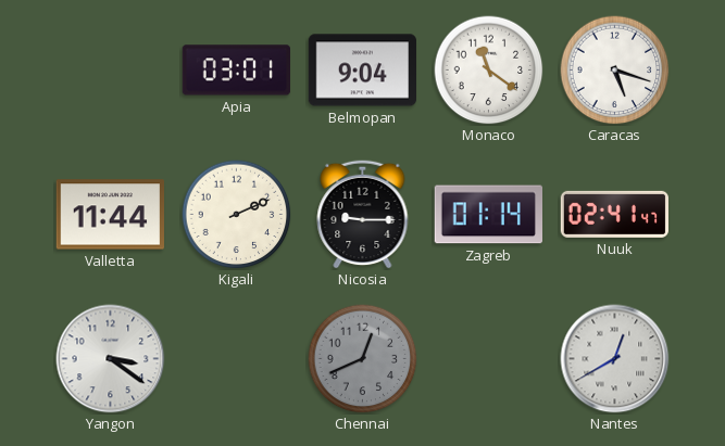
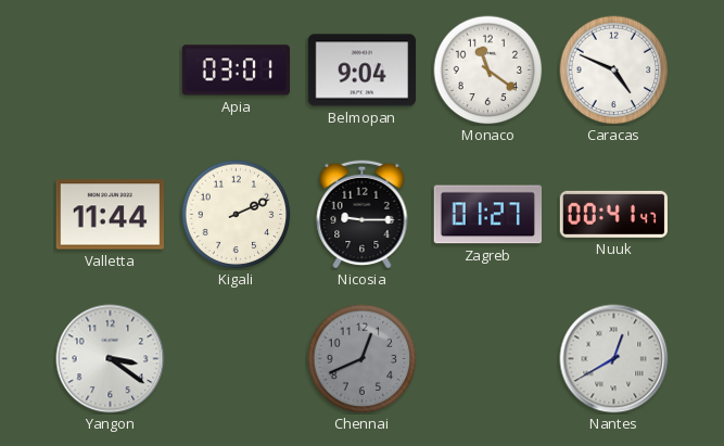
Caracas: 5:18 -> 4:49 (614, 71)
Zagreb: 01:14 -> 01:27 (487, 215)
Nuuk: 02:41 -> 00:41 (613, 214)
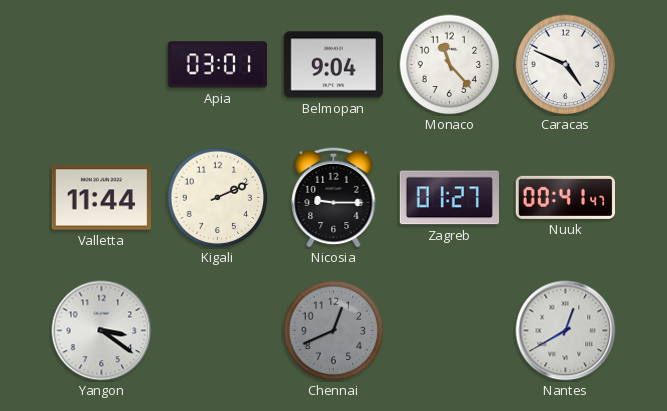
Monaco: 11:21 -> 11:23 (450, 65)
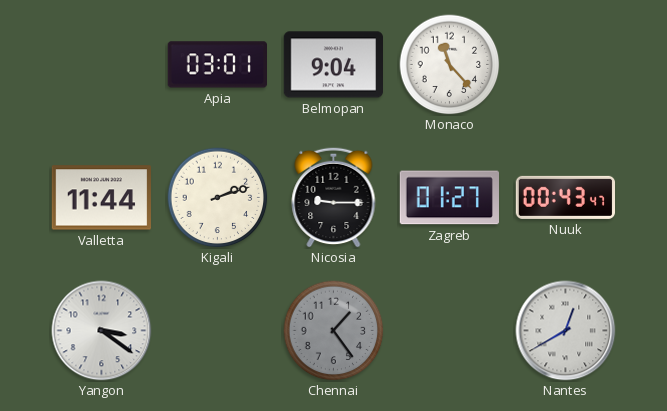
Caracas: 4:49 -> none (566, 65)
Kigali: 2:11 -> 2:12 (218, 198)
Nuuk: 00:41 -> 00:43 (565, 197)
Chennai: 12:41 -> 1:24 (334, 331)
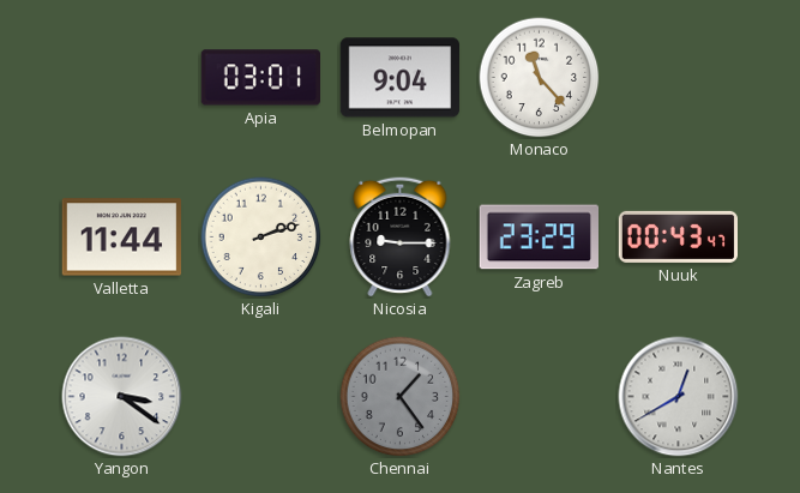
Zagreb: 01:27 -> 23:29 (539, 238)
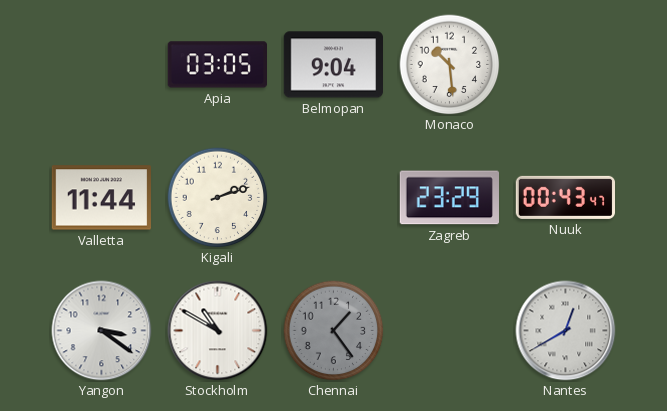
Apia: 03:01 -> 03:05 (217, 65)
Monaco: 11:23 -> 10:29 (450, 65)
Nicosia: 9:15 -> none (401, 236)
Stockholm: none -> 10:50 (218, 331)
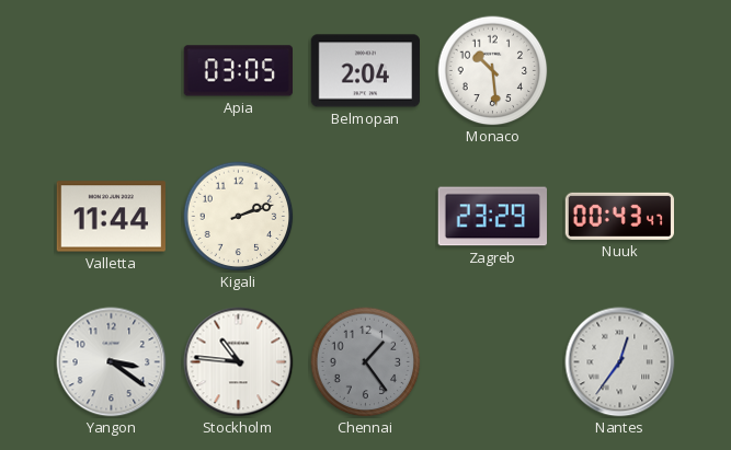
Belmopan: 9:04 -> 2:04 (365, 71)
Stockholm: 10:50 -> 10:46 (239, 362)
Nantes: 12:40 -> 12:36 (620, 362)
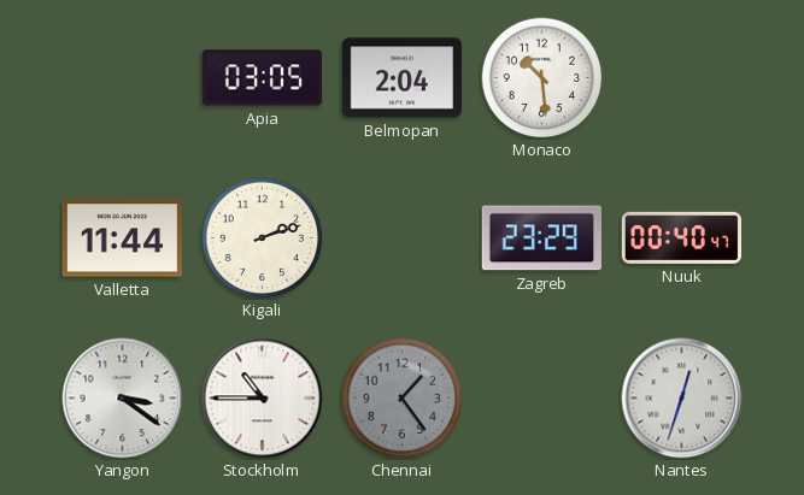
Nuuk: 00:43 -> 00:40 (681, 237)
Stockholm: 10:46 -> 10:45 (263, 399)
Nantes: 12:36 -> 12:33 (682, 399)
